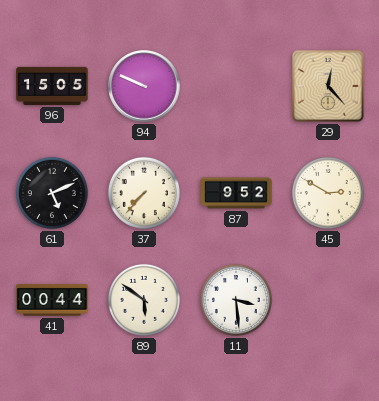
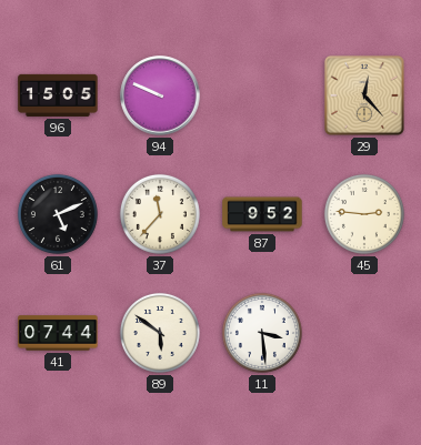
37: 7:37 -> 11:37 (160, 214)
45: 2:50 -> 2:46 (364, 214)
41: 00:44 -> 07:44 (58, 333)
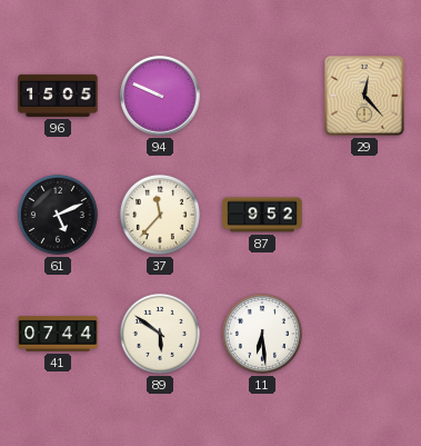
45: 2:46 -> none (364, 214)
11: 3:29 -> 6:29 (262, 334)
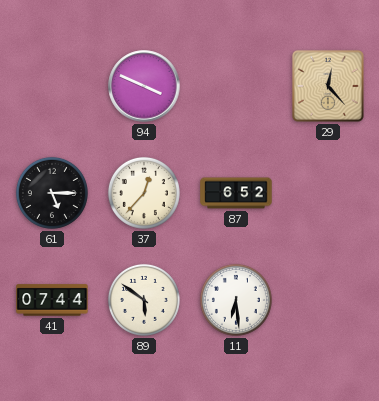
96: 15:05 -> none (58, 96)
94: 9:49 -> 3:49 (144, 86)
61: 5:11 -> 5:15 (52, 193)
37: 11:37 -> 12:37 (144, 193)
87: 9:52 -> 6:52 (236, 193)
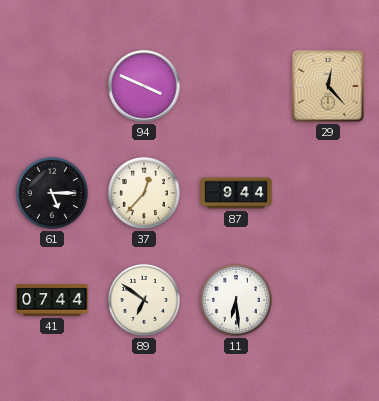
87: 6:52 -> 9:44 (236, 193)
89: 5:51 -> 6:51 (144, 300)
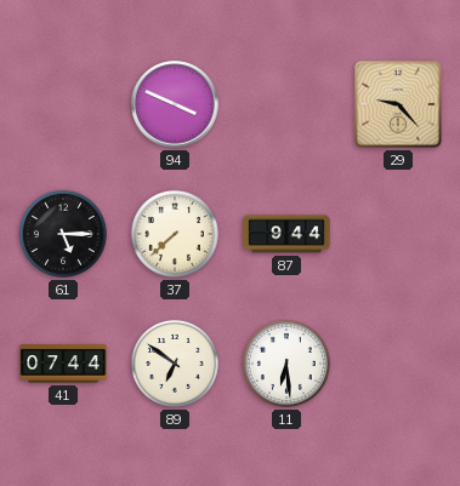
29: 12:23 -> 9:23 (398, 104)
37: 12:37 -> 7:38 (175, 234)
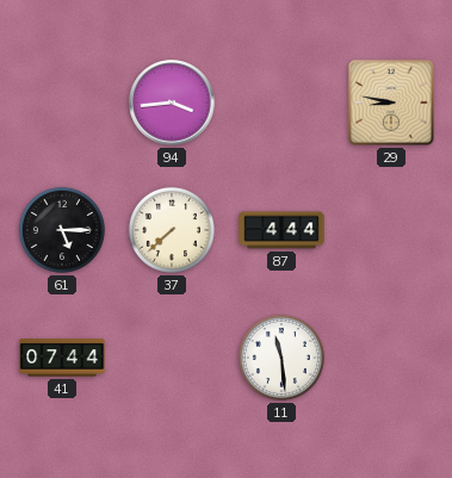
94: 3:49 -> 3:44 (172, 103)
29: 9:23 -> 8:47 (391, 103)
87: 9:44 -> 4:44 (281, 230)
89: 6:51 -> none (175, 364)
11: 6:29 -> 11:29 (281, 358)
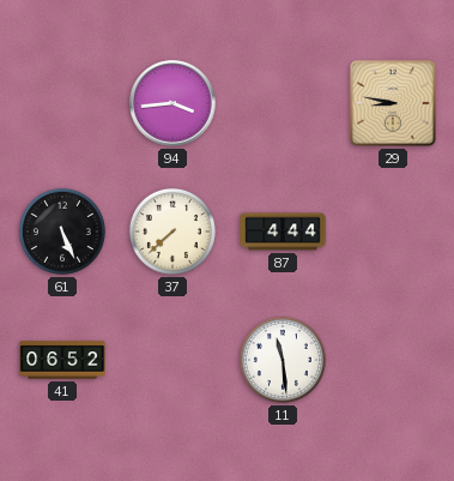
61: 5:15 -> 5:26 (62, 232)
41: 07:44 -> 06:52 (62, 360)
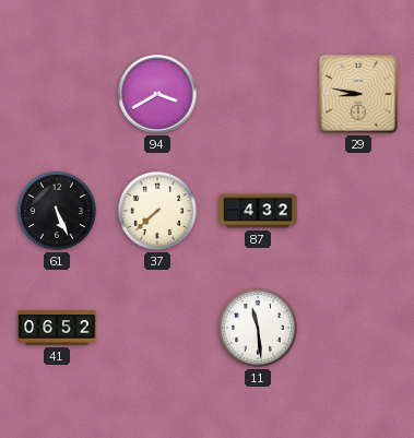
94: 3:44 -> 3:40 (157, 94)
87: 4:44 -> 4:32 (258, 211)
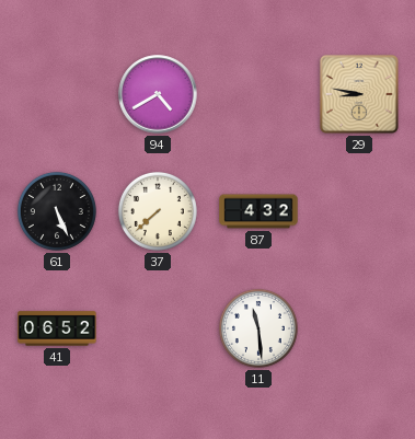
94: 3:40 -> 4:40 (158, 94)
